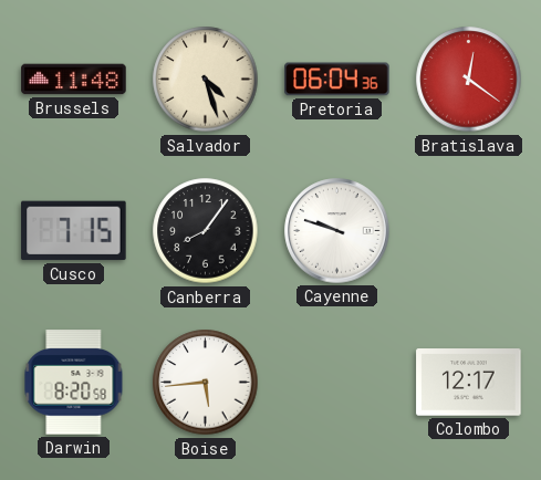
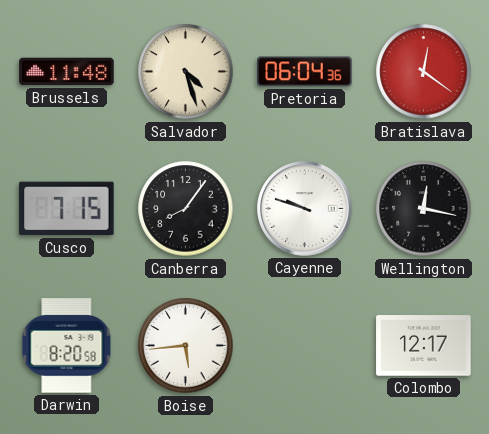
Wellington: none -> 12:17 (424, 209)
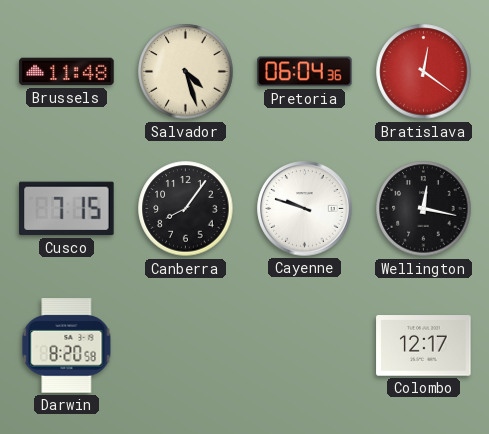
Boise: 5:44 -> none (186, 346)
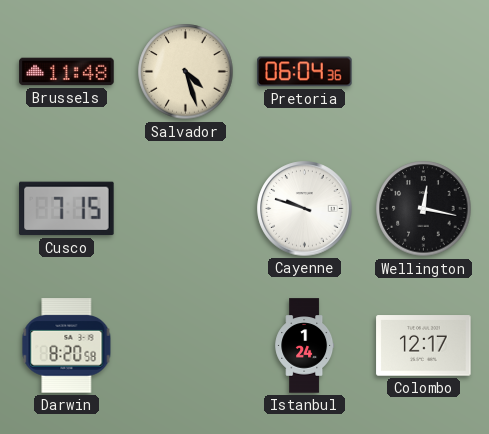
Bratislava: 12:21 -> none (424, 72)
Canberra: 8:06 -> none (186, 209)
Istanbul: none -> 1:24 (305, 346)
